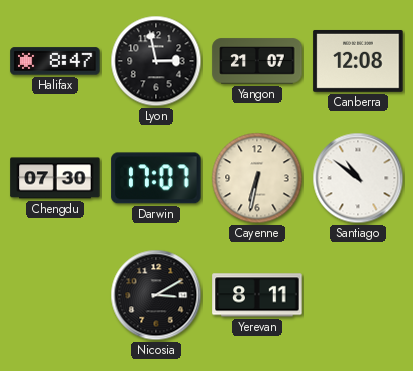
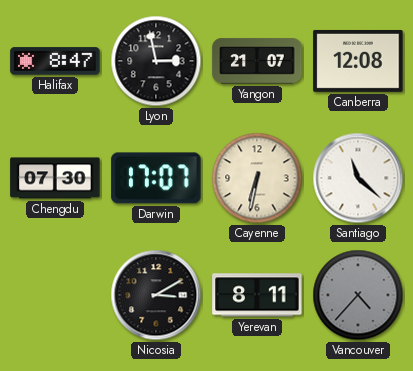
Santiago: 10:51 -> 11:22 (358, 178)
Vancouver: none -> 4:37 (358, 295)
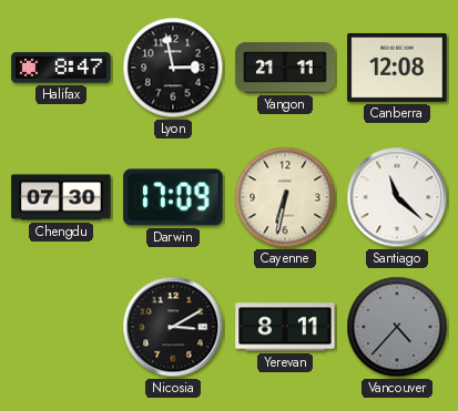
Yangon: 21:07 -> 21:11 (285, 68)
Darwin: 17:07 -> 17:09 (173, 197)
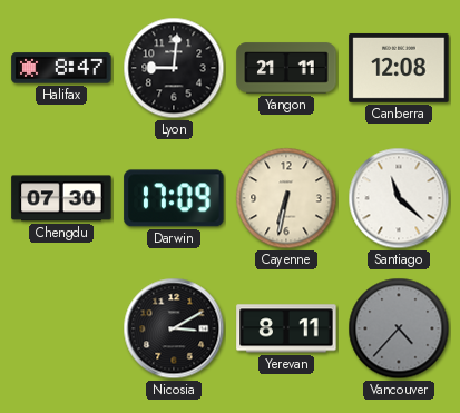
Lyon: 2:58 -> 9:01 (174, 68)
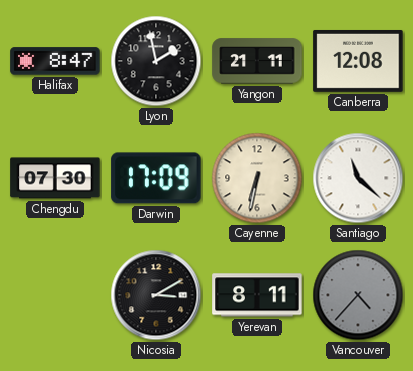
Lyon: 9:01 -> 1:58 (156, 61)
